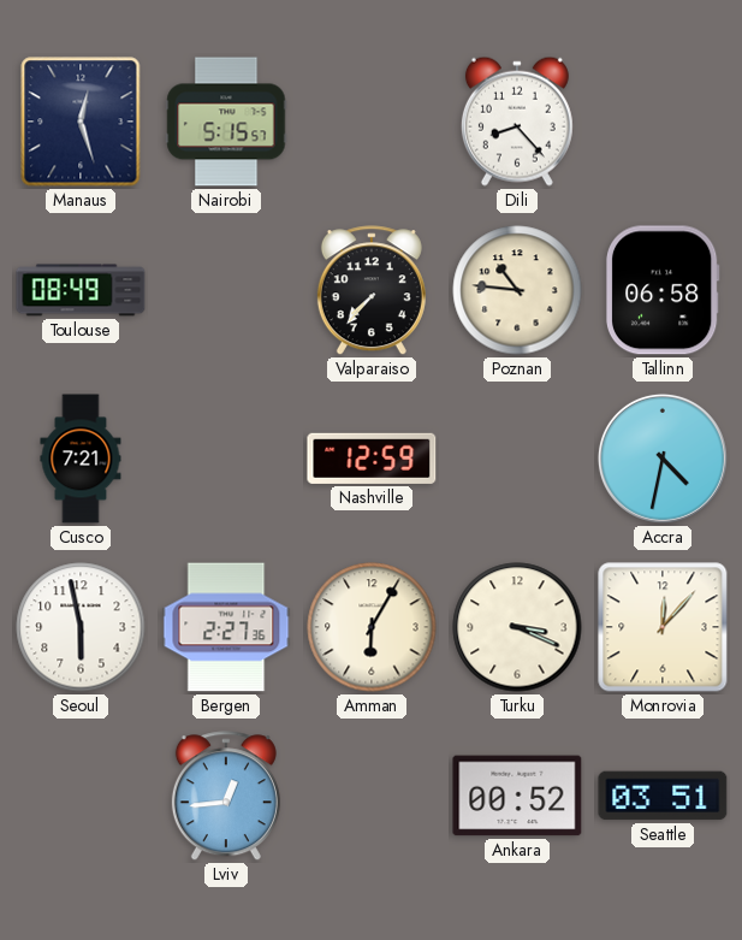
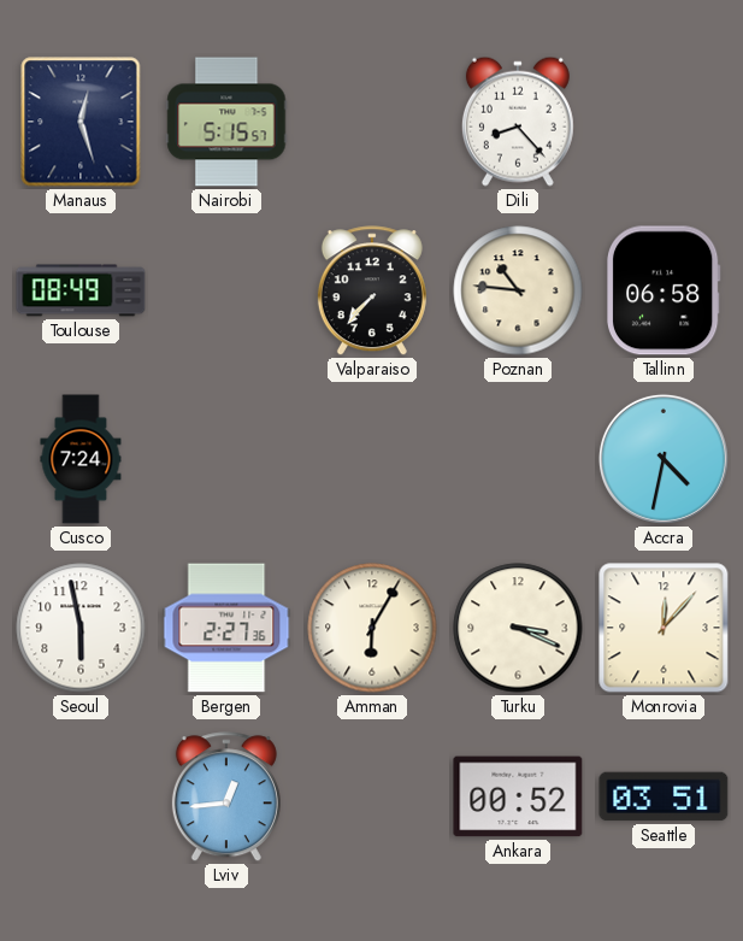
Cusco: 7:21 -> 7:24 (81, 459)
Nashville: 12:59 -> none (372, 459)
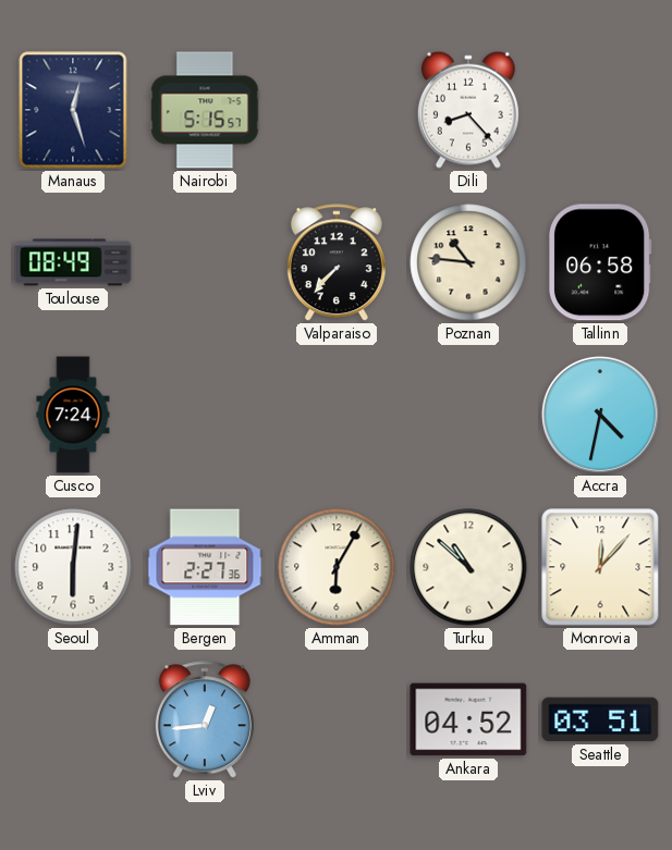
Seoul: 5:58 -> 6:01 (73, 567)
Turku: 3:19 -> 10:52 (468, 567)
Ankara: 00:52 -> 04:52 (468, 719)
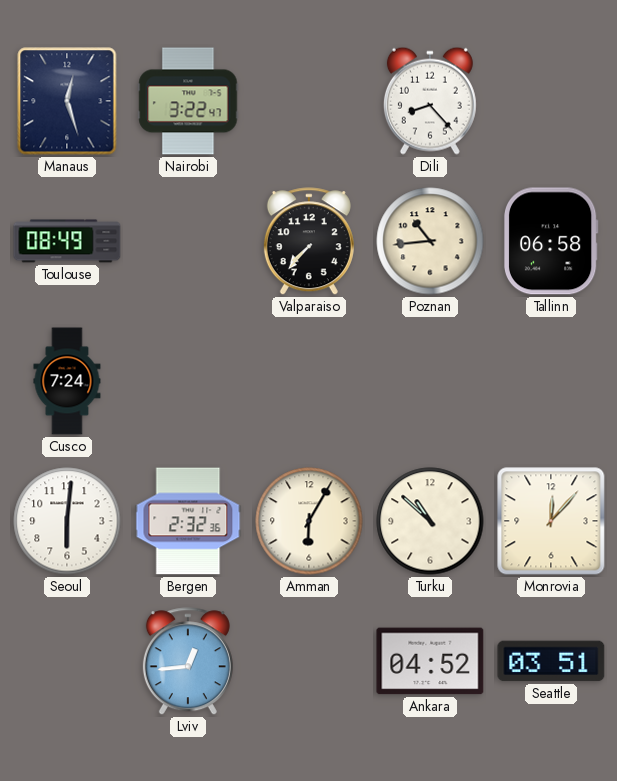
Nairobi: 5:15 -> 3:22 (188, 101)
Poznan: 10:46 -> 10:44 (430, 241)
Accra: 4:32 -> none (600, 415)
Bergen: 2:27 -> 2:32 (188, 521)
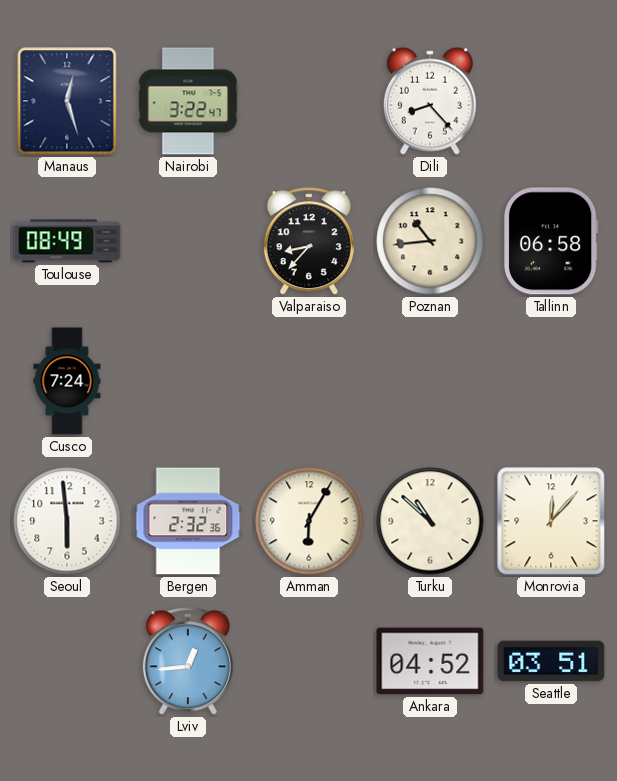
Valparaiso: 7:37 -> 8:37 (309, 242)
Seoul: 6:01 -> 5:59 (67, 521)
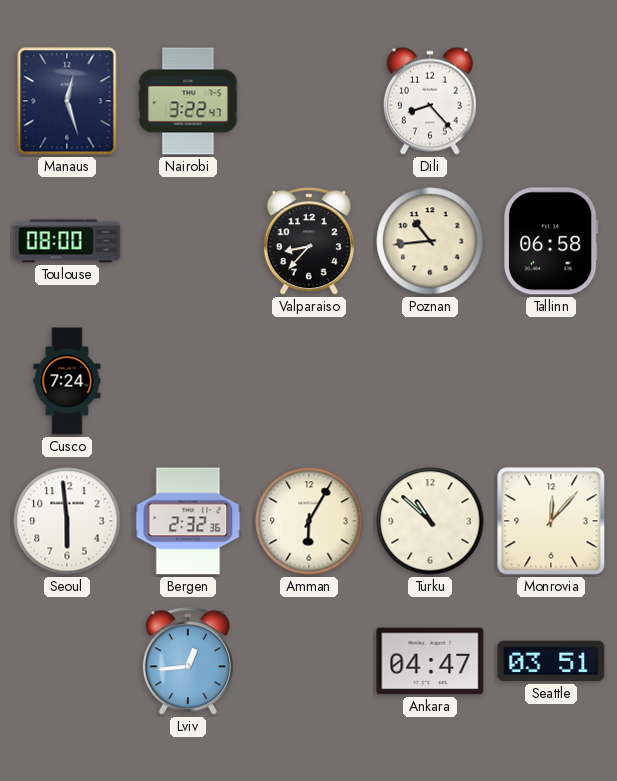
Toulouse: 08:49 -> 08:00 (67, 241)
Ankara: 04:52 -> 04:47 (430, 661)
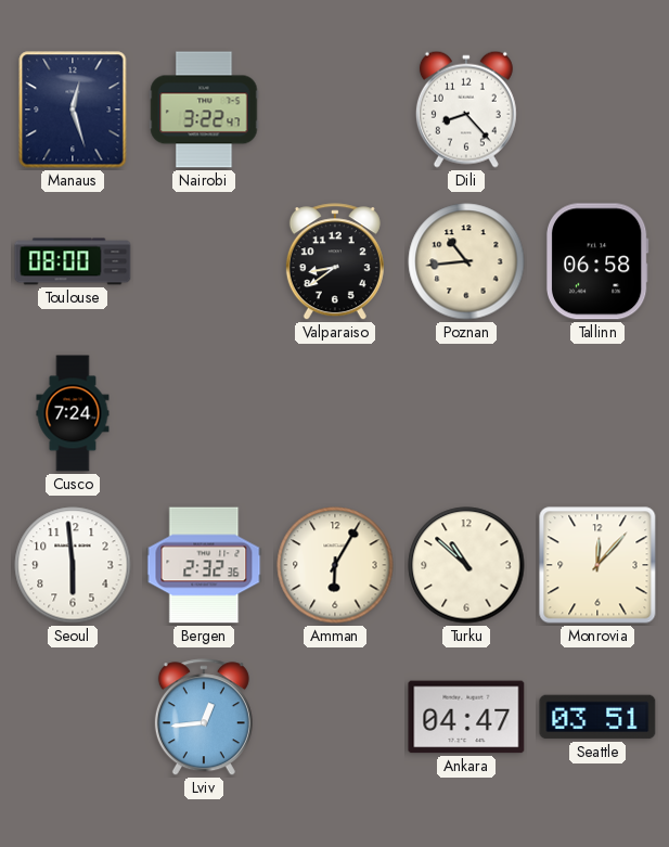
Valparaiso: 8:37 -> 8:39 (335, 262)
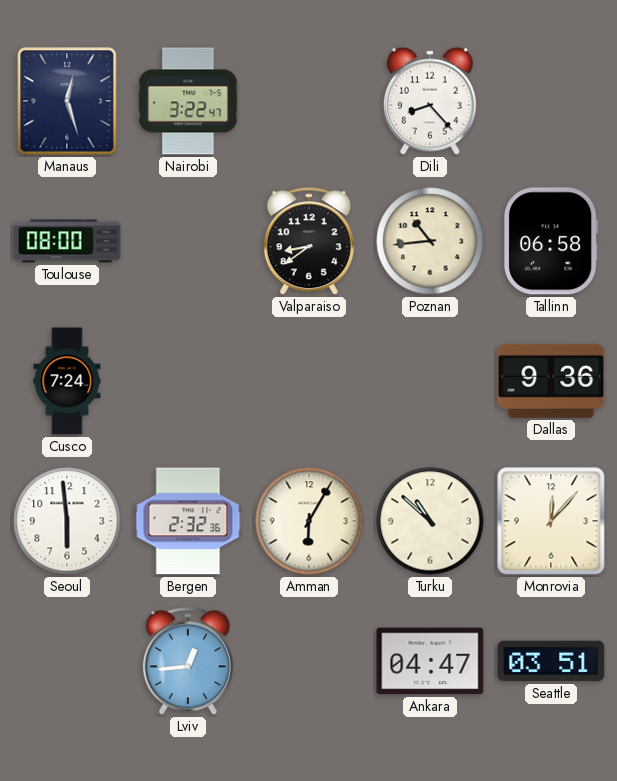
Dallas: none -> 9:36 (551, 381)
